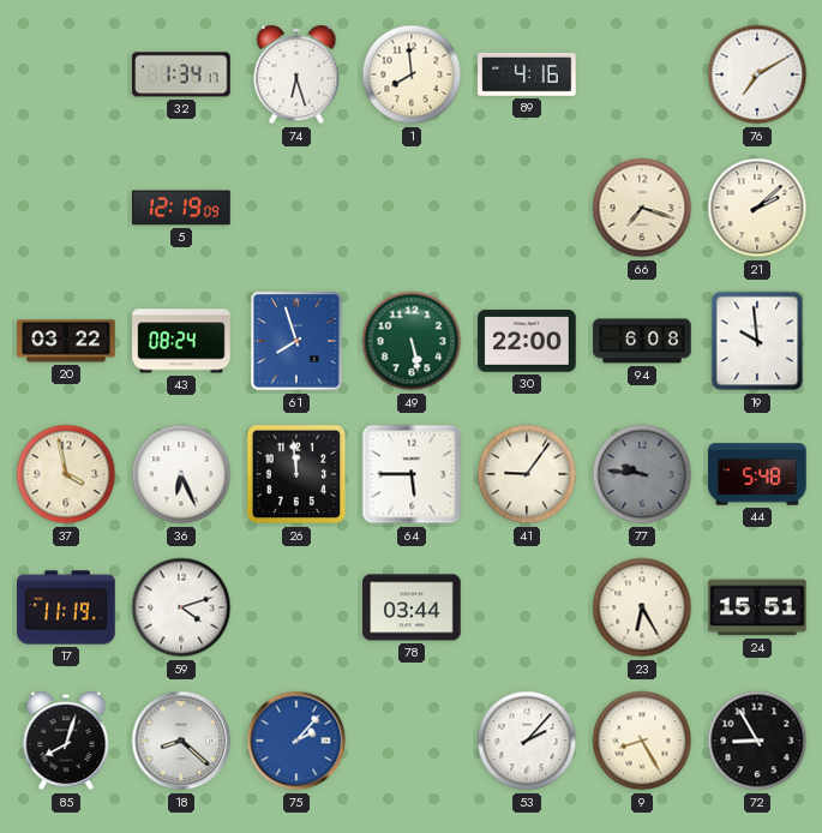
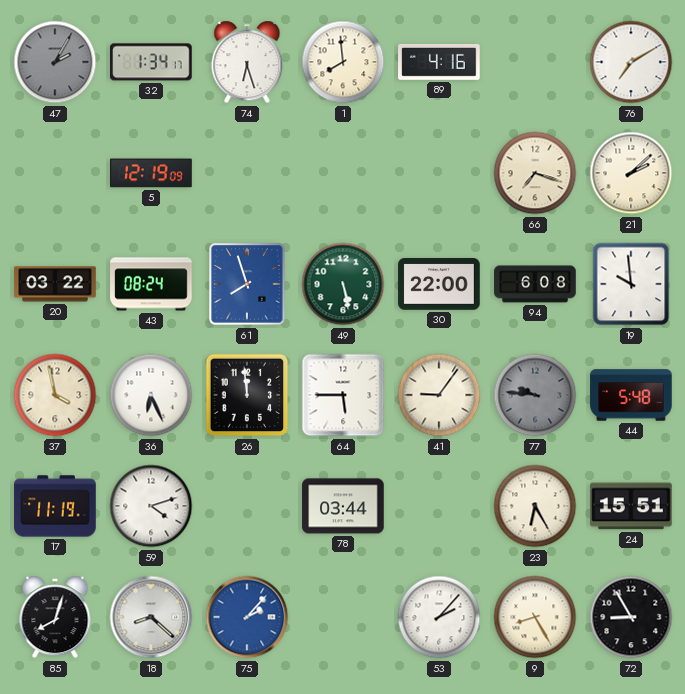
47: none -> 2:05 (55, 62)
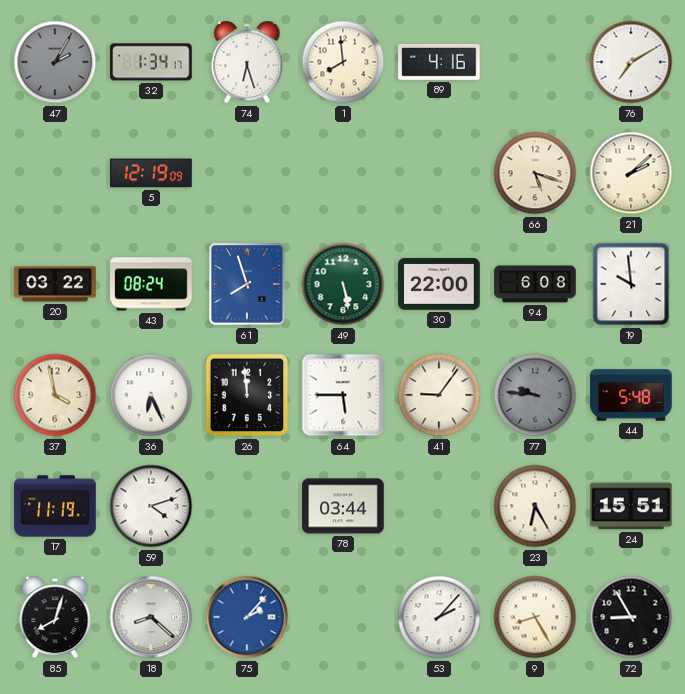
66: 7:18 -> 5:18 (535, 173)
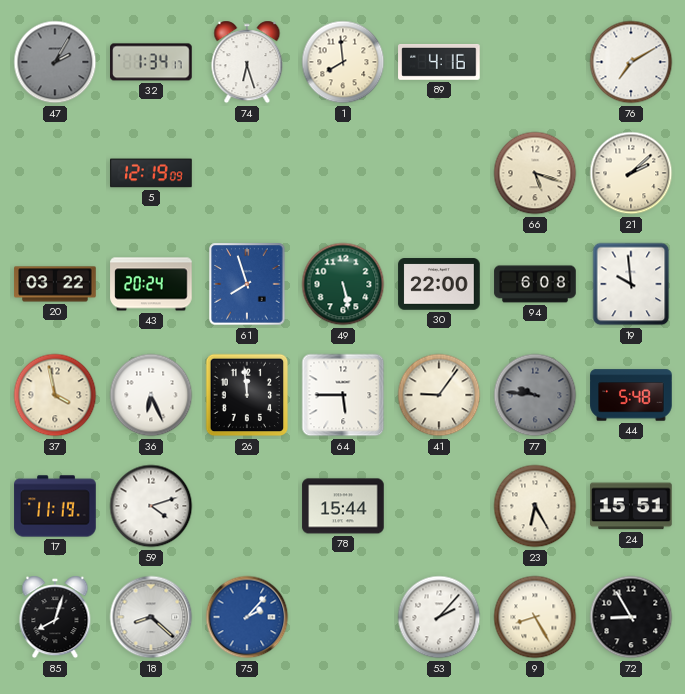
43: 08:24 -> 20:24 (151, 284)
78: 03:44 -> 15:44 (343, 506)
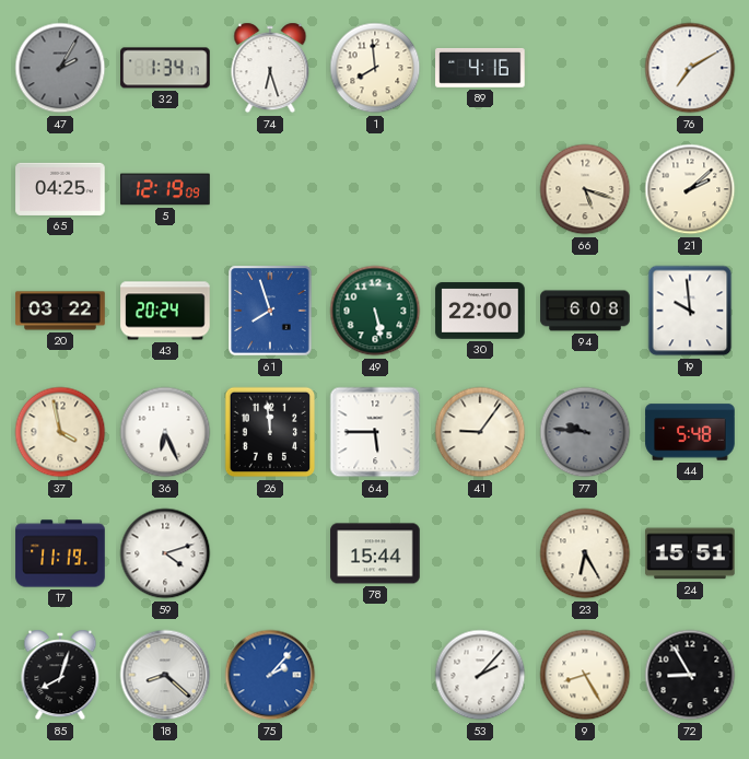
65: none -> 04:25 (60, 189)
